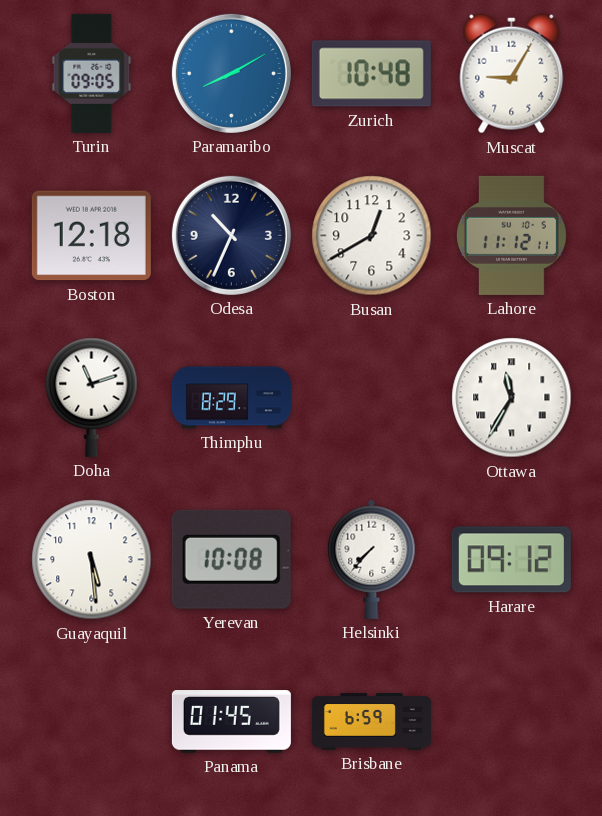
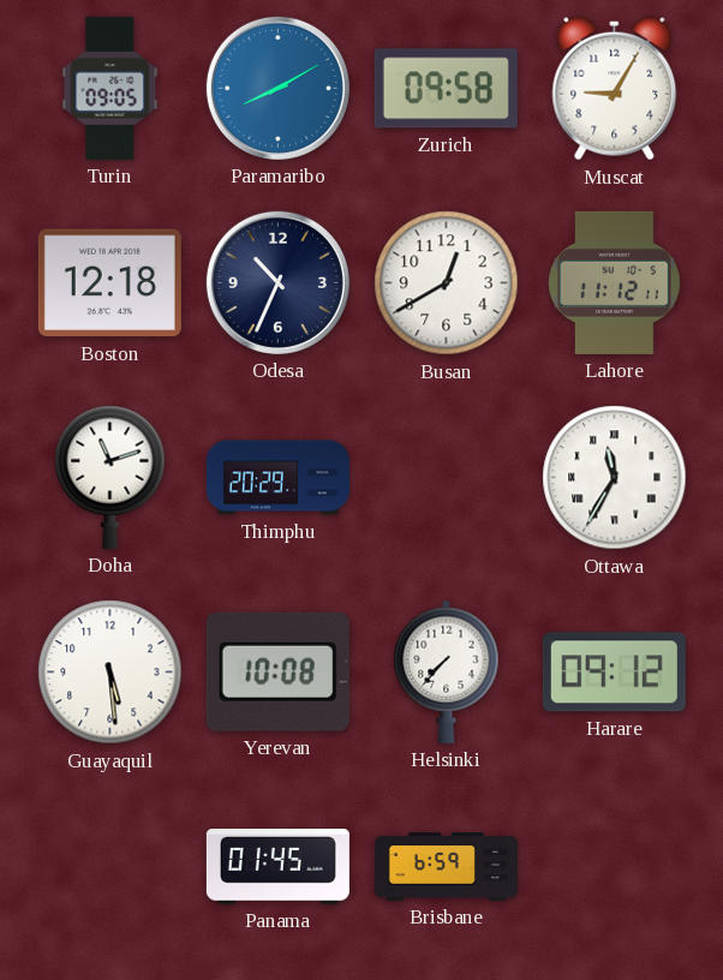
Zurich: 10:48 -> 09:58 (446, 89)
Thimphu: 8:29 -> 20:29 (277, 478)
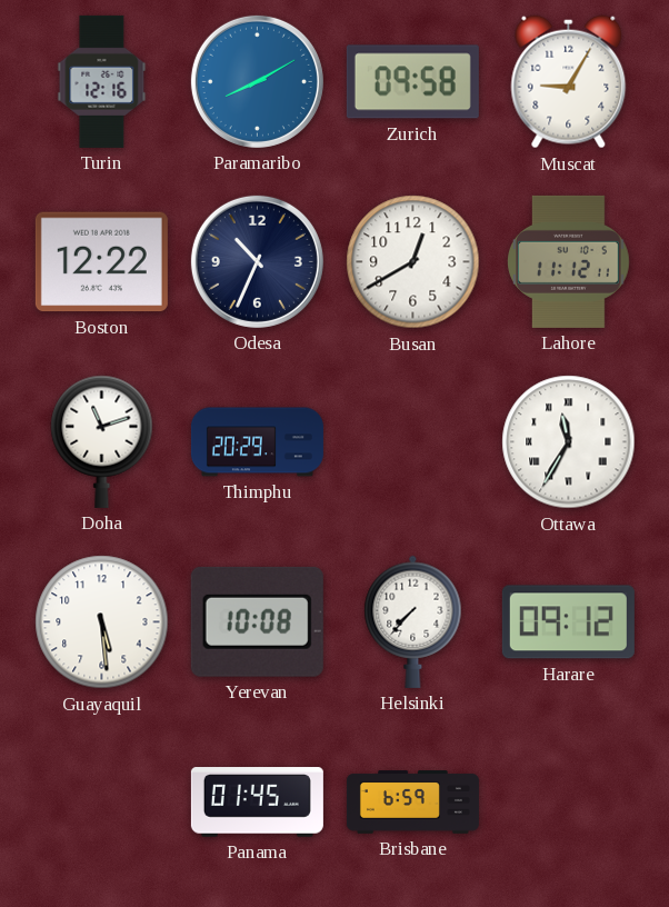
Turin: 09:05 -> 12:16 (102, 81)
Boston: 12:18 -> 12:22 (101, 262)
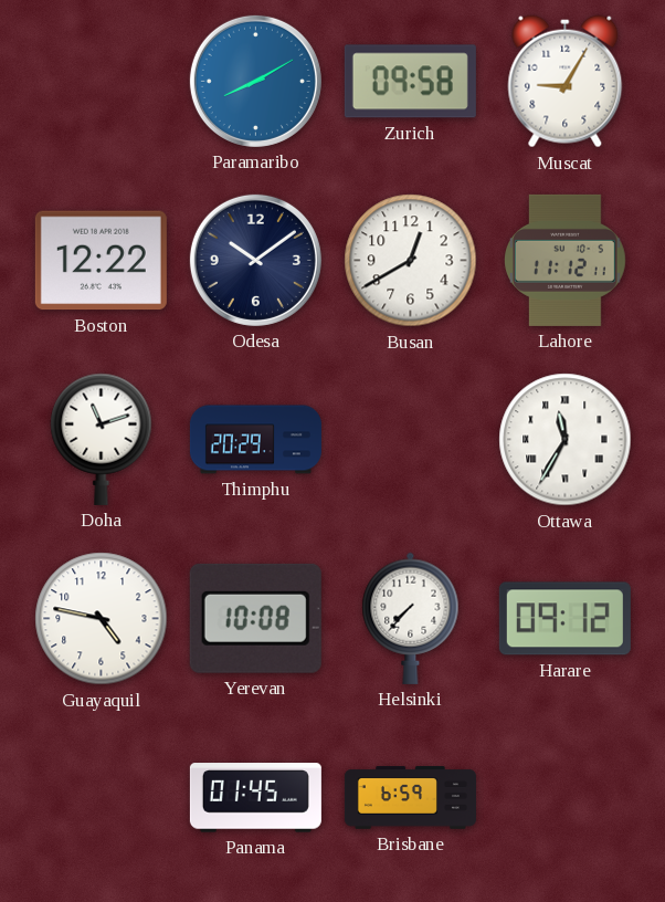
Turin: 12:16 -> none (102, 81)
Odesa: 10:34 -> 10:09 (255, 260)
Guayaquil: 5:29 -> 4:47 (102, 619)
